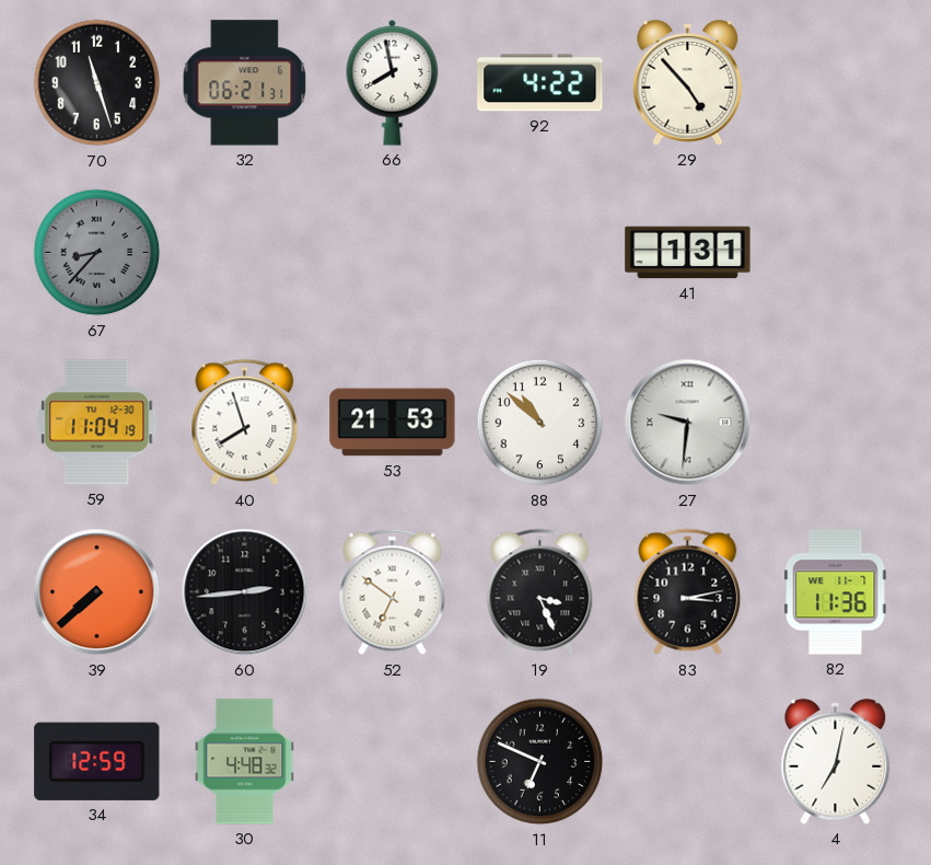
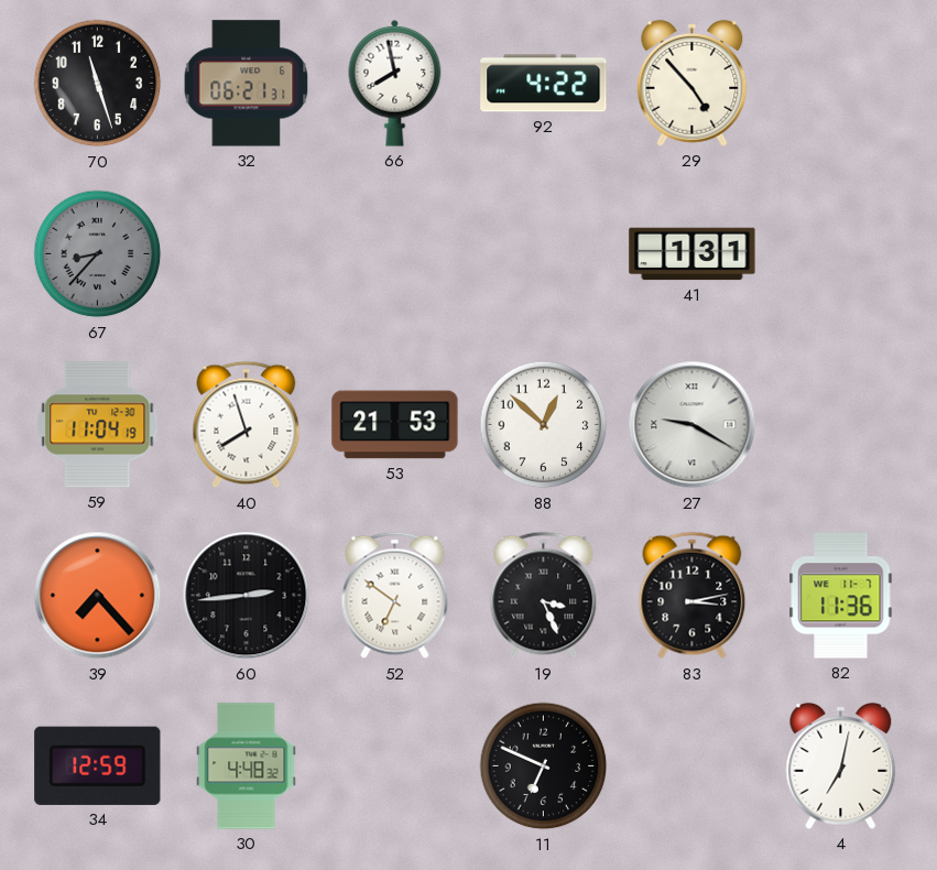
88: 10:52 -> 12:52 (544, 425)
27: 9:31 -> 9:20 (693, 425)
39: 7:38 -> 7:23 (98, 596)
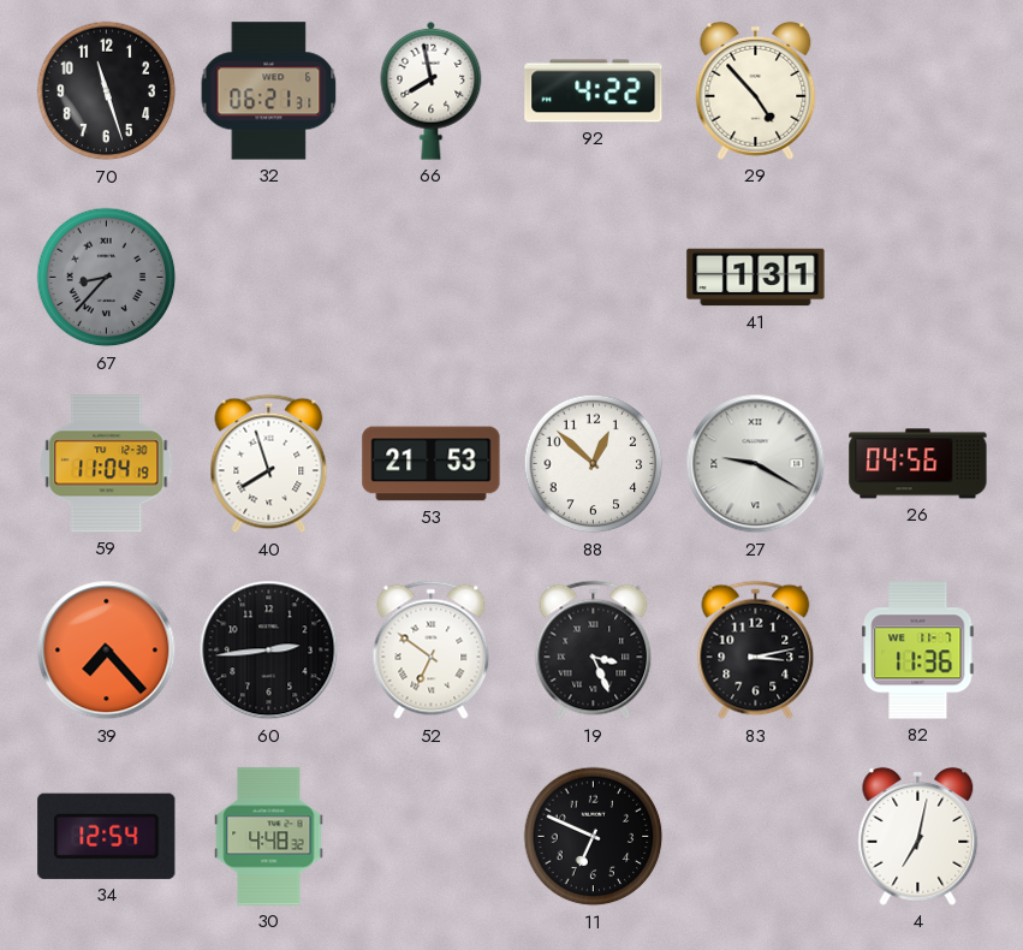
26: none -> 04:56 (918, 464)
34: 12:59 -> 12:54 (107, 836)
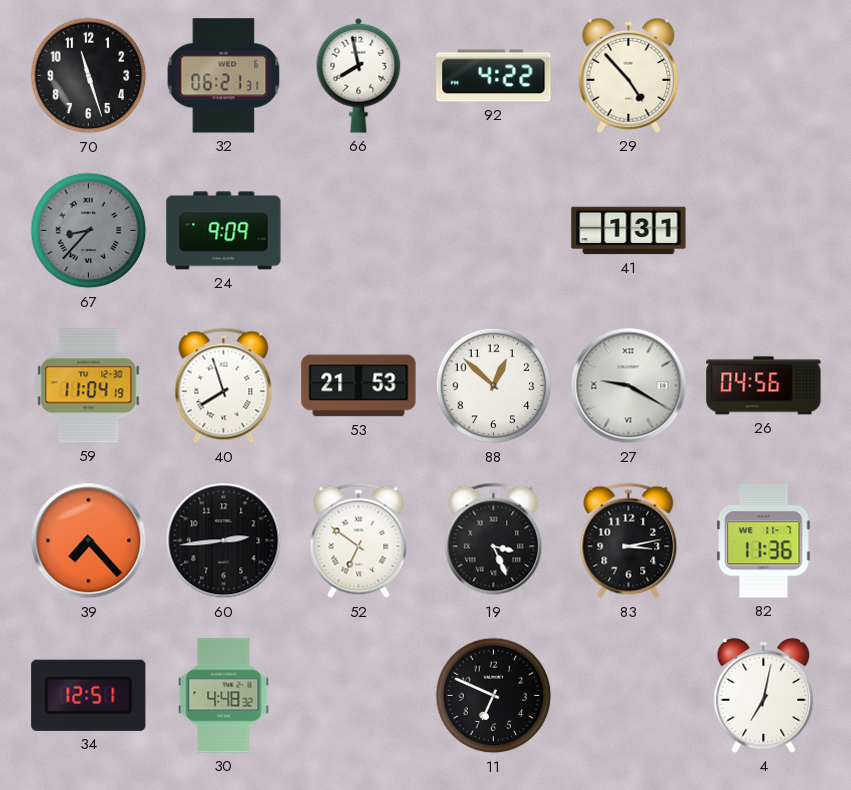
24: none -> 9:09 (224, 231)
34: 12:54 -> 12:51 (89, 695)
